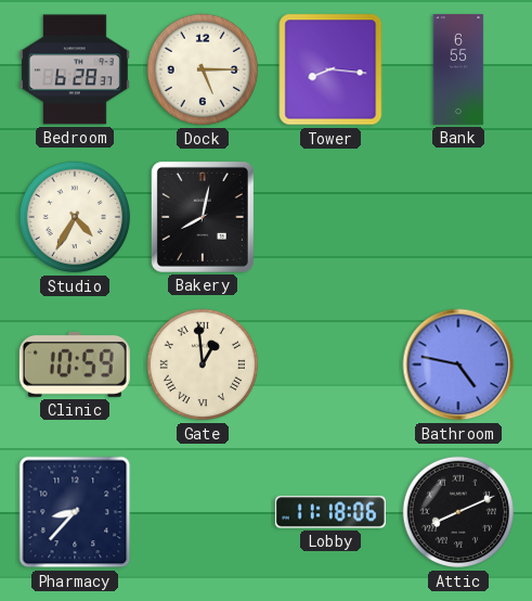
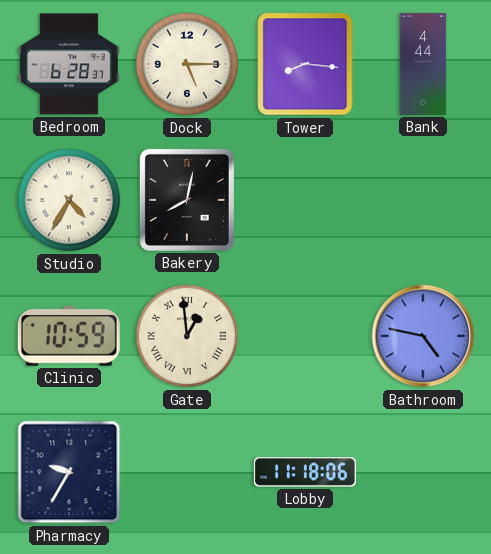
Bank: 6:55 -> 4:44 (423, 64)
Pharmacy: 8:37 -> 9:35 (69, 472)
Attic: 8:11 -> none (458, 512)
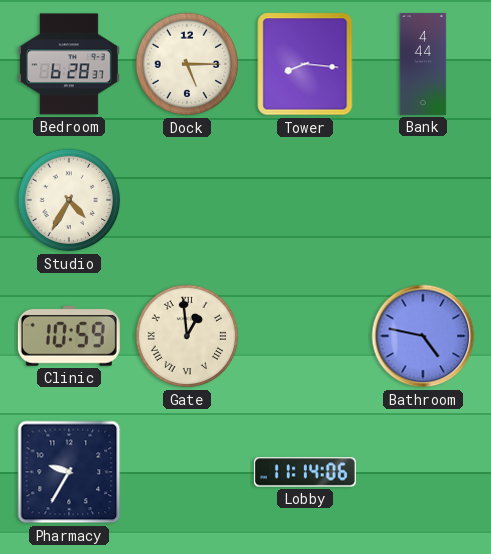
Bakery: 8:02 -> none (187, 200)
Lobby: 11:18 -> 11:14 (305, 472)
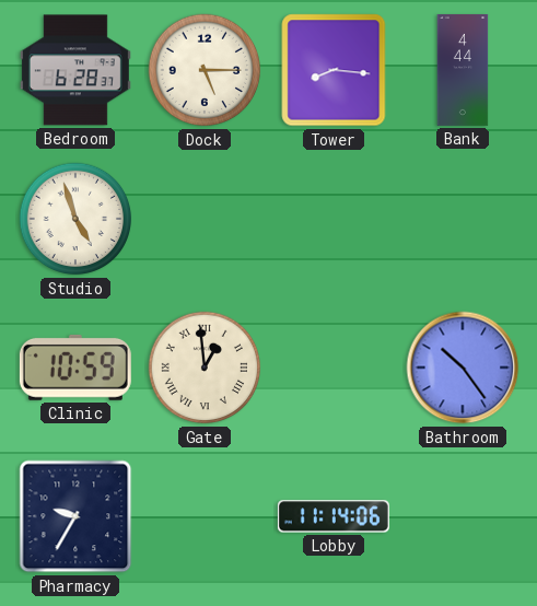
Studio: 4:35 -> 4:57 (75, 219)
Bathroom: 4:47 -> 10:24 (463, 368)
